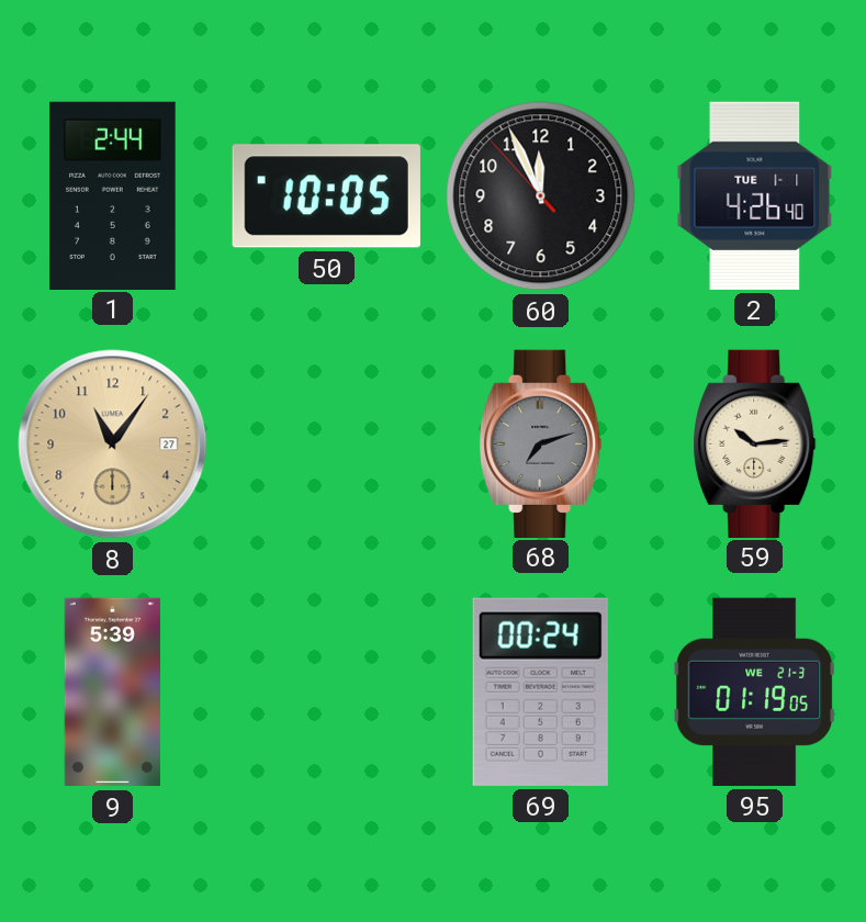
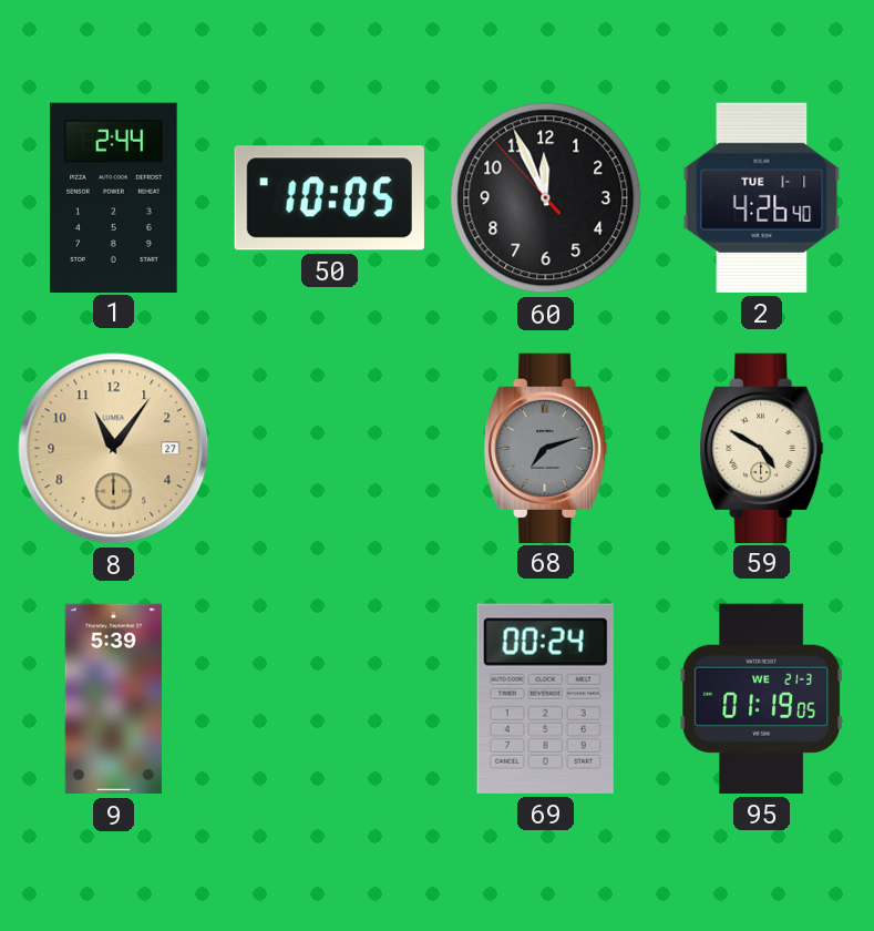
59: 10:14 -> 4:50 (762, 448)
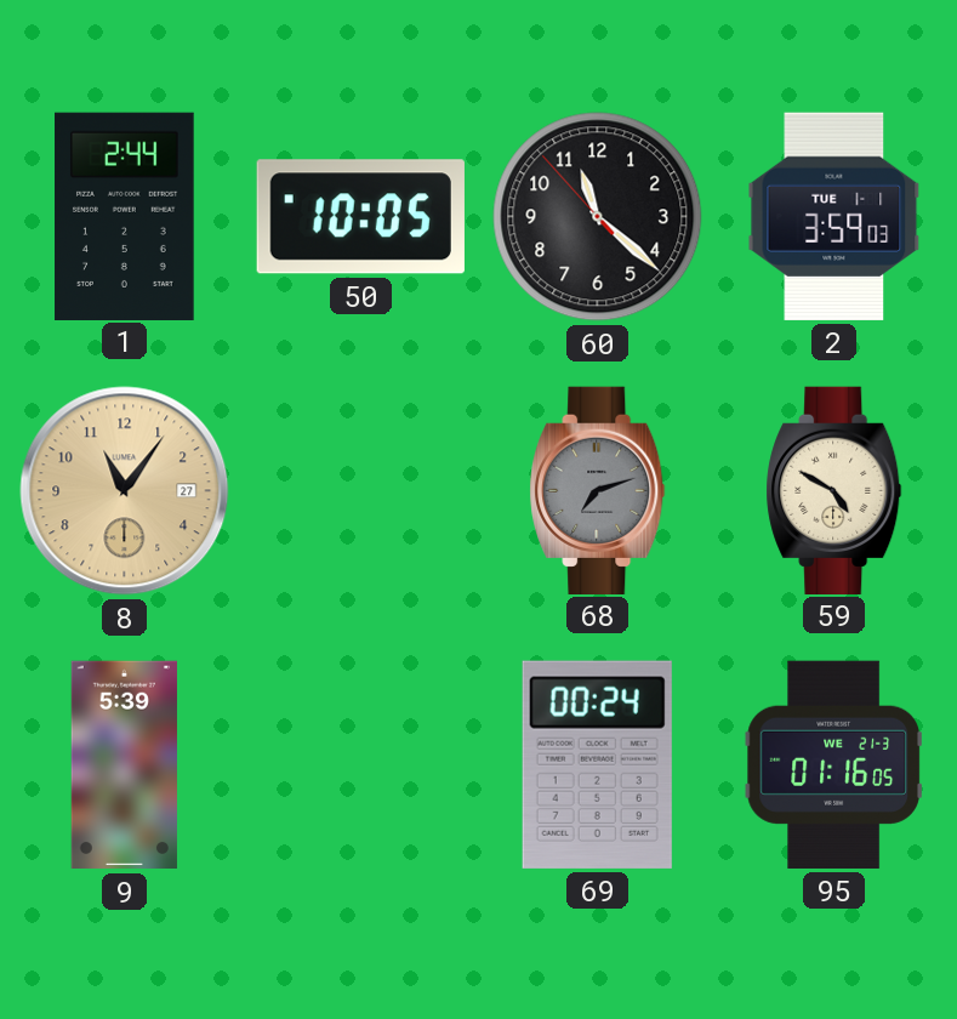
60: 11:55 -> 11:21 (598, 217)
2: 4:26 -> 3:59 (834, 216)
95: 01:19 -> 01:16 (833, 764)
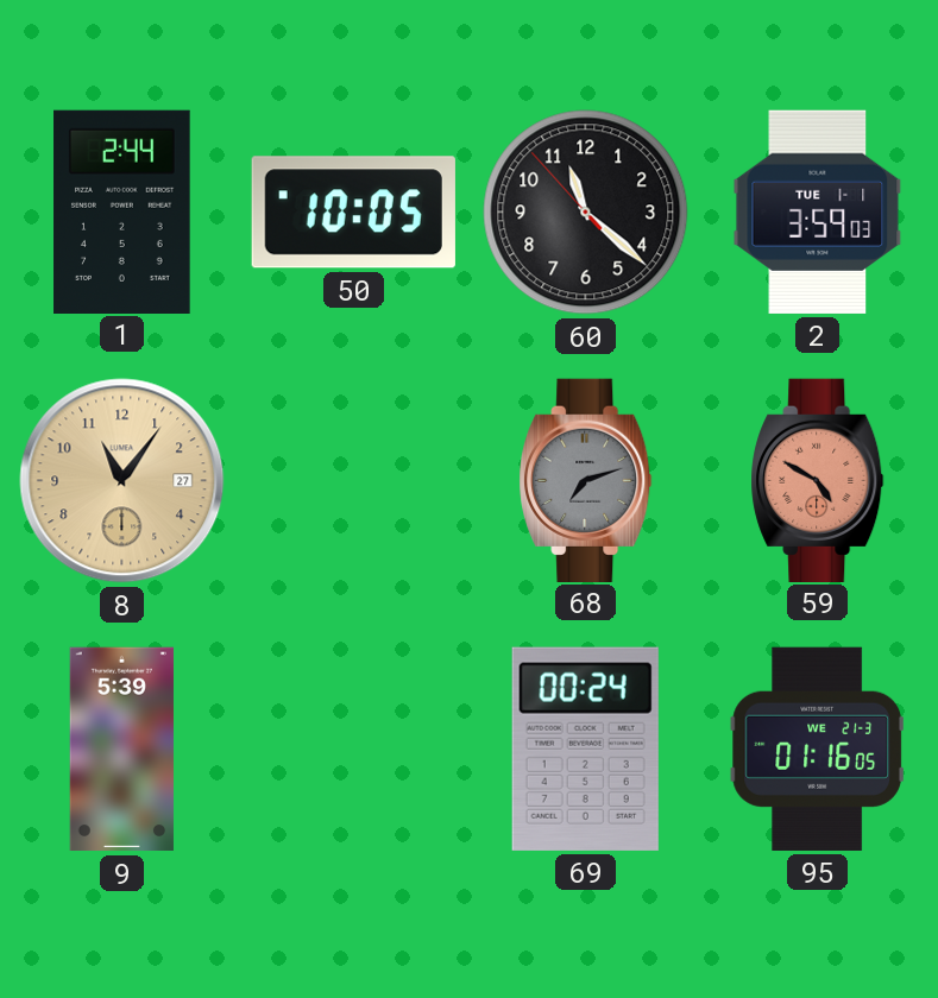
59 dial: cream -> salmon (818, 480)
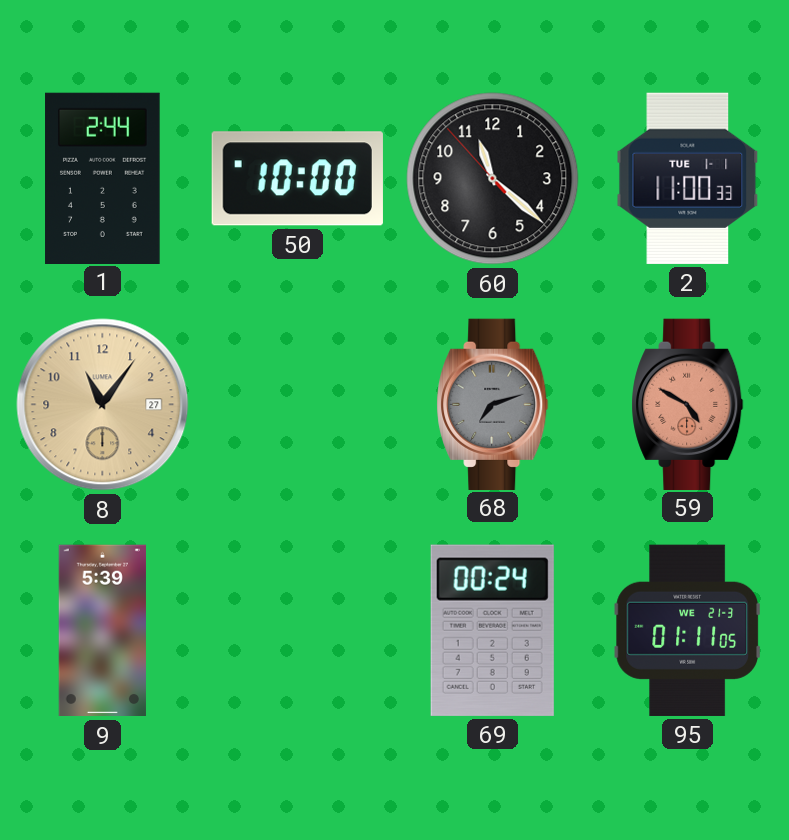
50: 10:05 -> 10:00 (297, 179)
2: 3:59 -> 11:00 (688, 178)
95: 01:16 -> 01:11 (687, 630)
